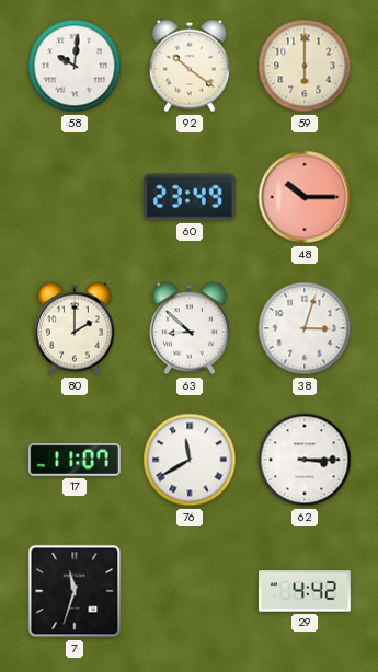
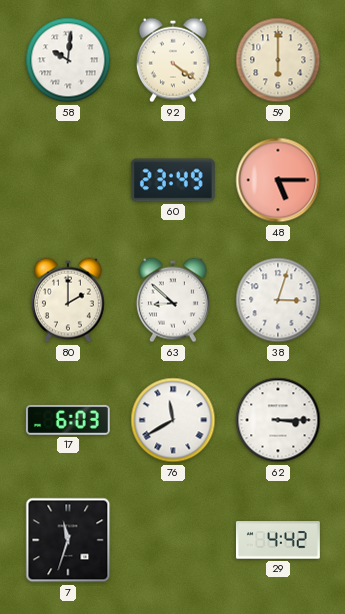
92: 10:21 -> 4:21 (173, 60)
48: 10:15 -> 5:15 (278, 180)
17: 11:07 -> 6:03 (68, 420)
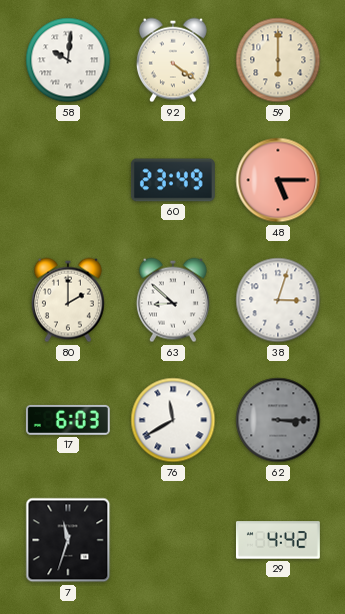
62 dial: white -> grey (278, 420)
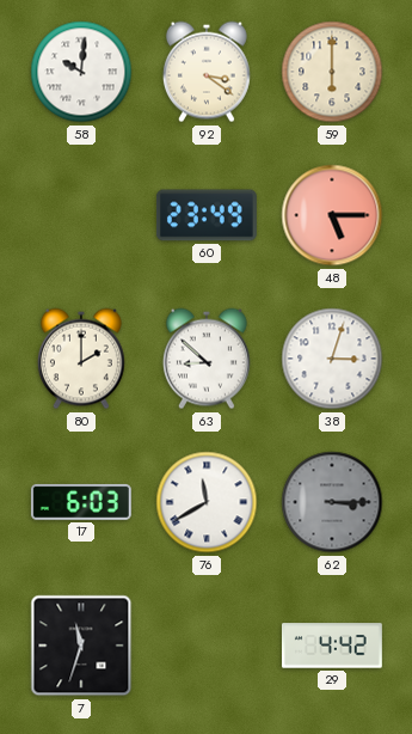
92: 4:21 -> 3:21 (207, 72)
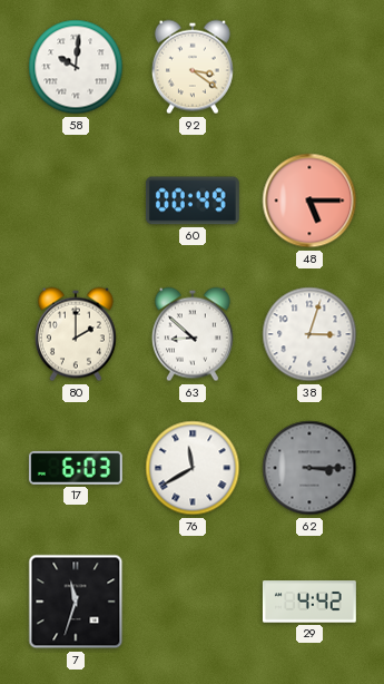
59: 6:00 -> none (332, 72)
60: 23:49 -> 00:49 (193, 201)
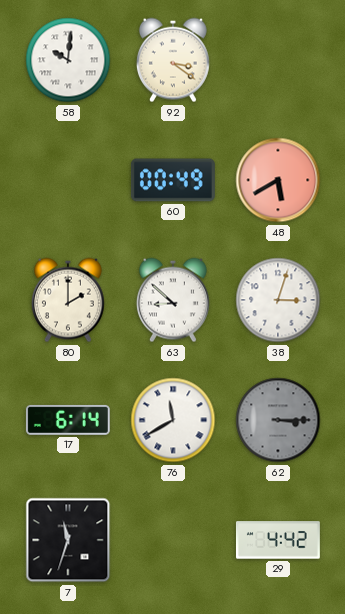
48: 5:15 -> 5:40 (278, 180)
17: 6:03 -> 6:14 (68, 420)
